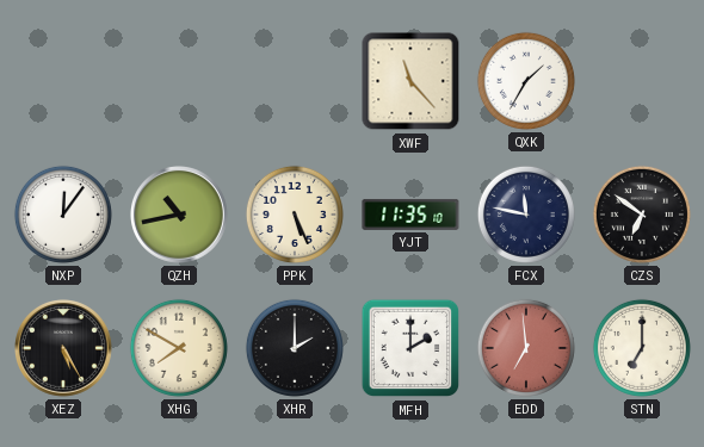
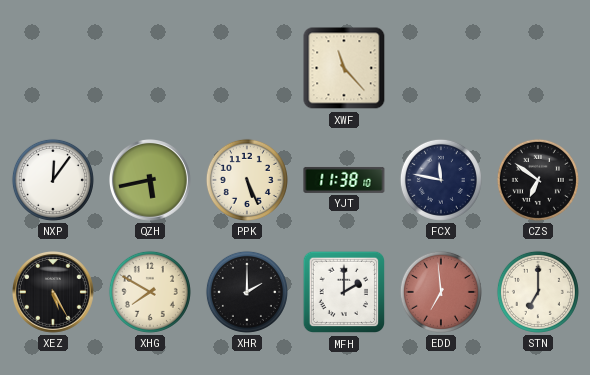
QXK: 1:35 -> none (526, 81)
QZH: 10:43 -> 5:43 (151, 181)
YJT: 11:35 -> 11:38 (344, 180)
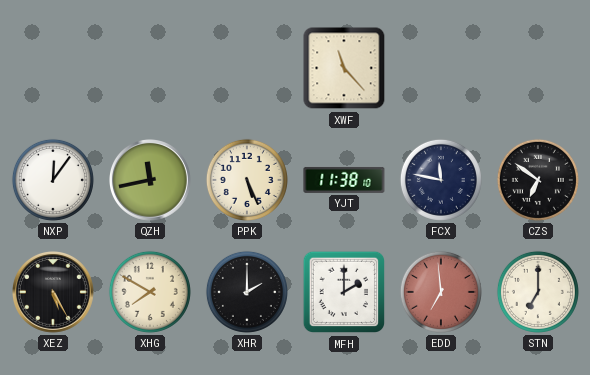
QZH: 5:43 -> 11:43 (151, 181)
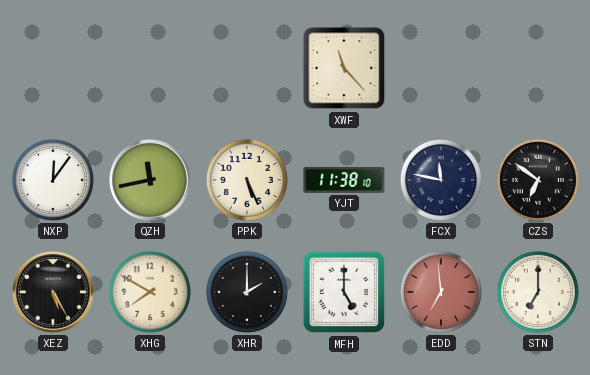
MFH: 2:00 -> 5:00 (344, 292)
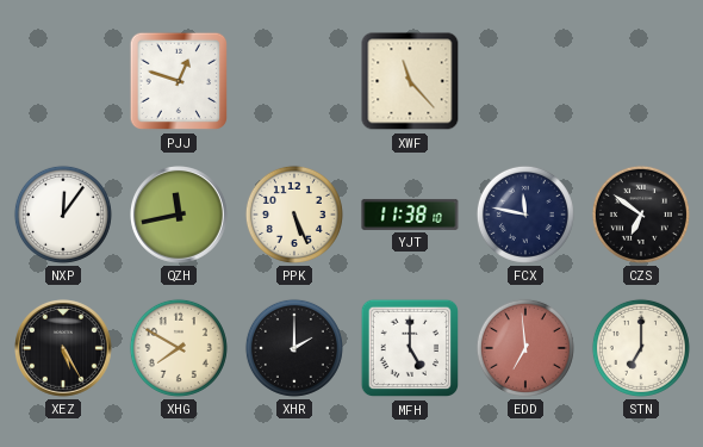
PJJ: none -> 12:48 (179, 81)
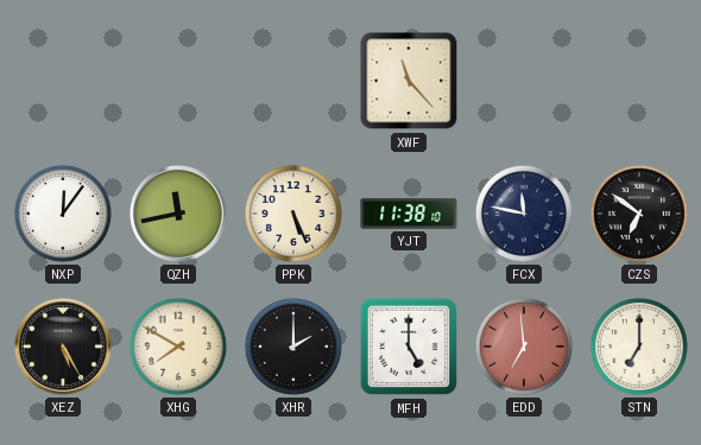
PJJ: 12:48 -> none (179, 81)
